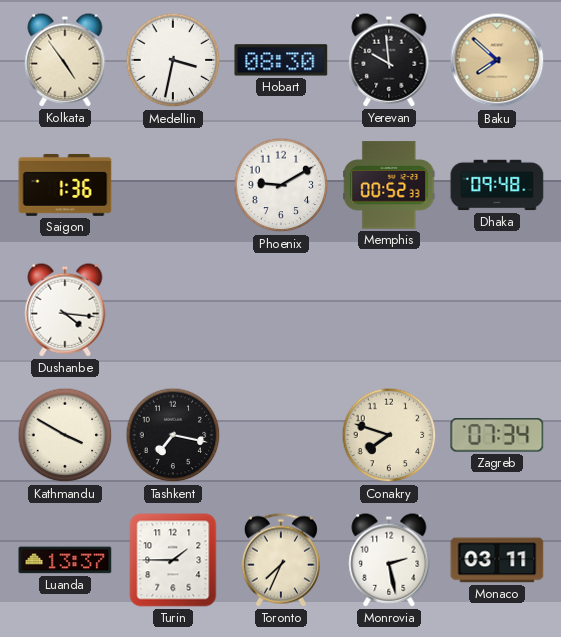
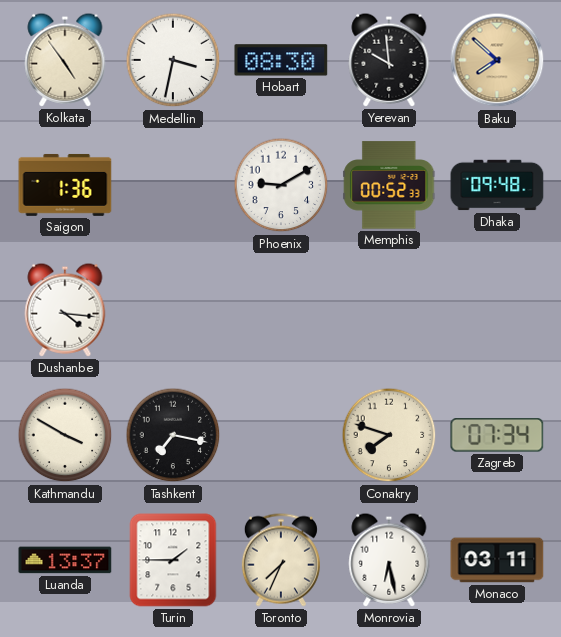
Monrovia: 2:28 -> 6:28 (389, 560)
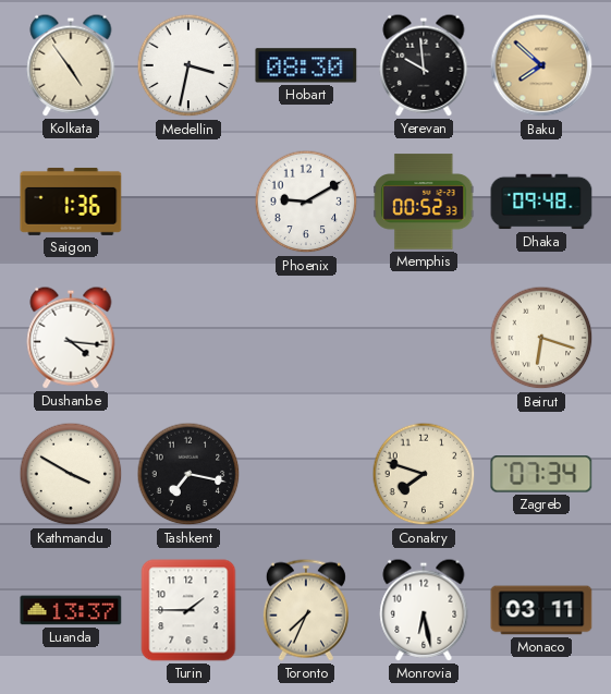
Beirut: none -> 6:18 (541, 338)
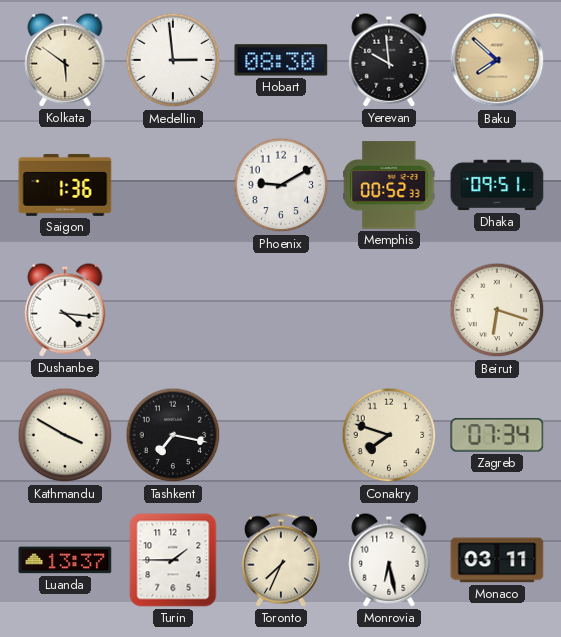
Kolkata: 4:54 -> 5:51 (65, 60)
Medellin: 3:32 -> 2:59 (173, 60)
Dhaka: 09:48 -> 09:51 (497, 185)
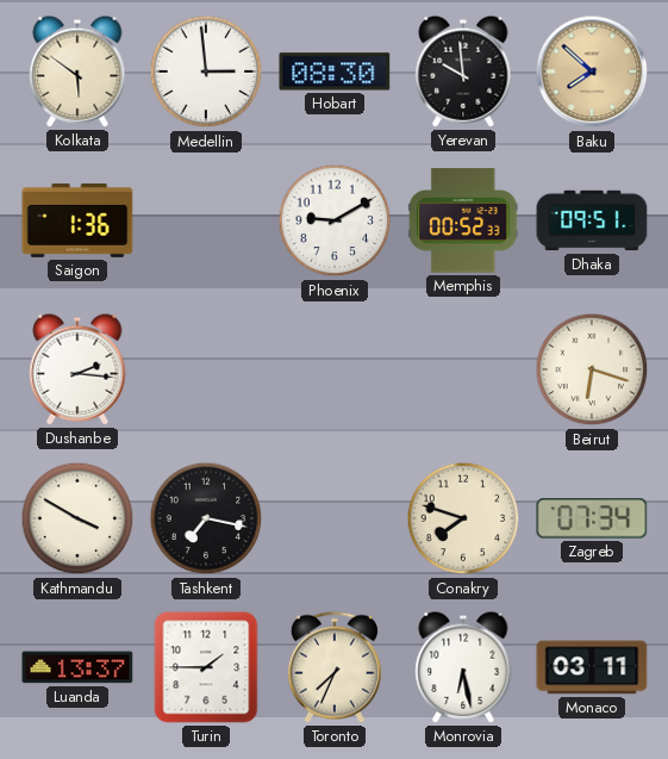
Dushanbe: 4:16 -> 2:16 (77, 369)
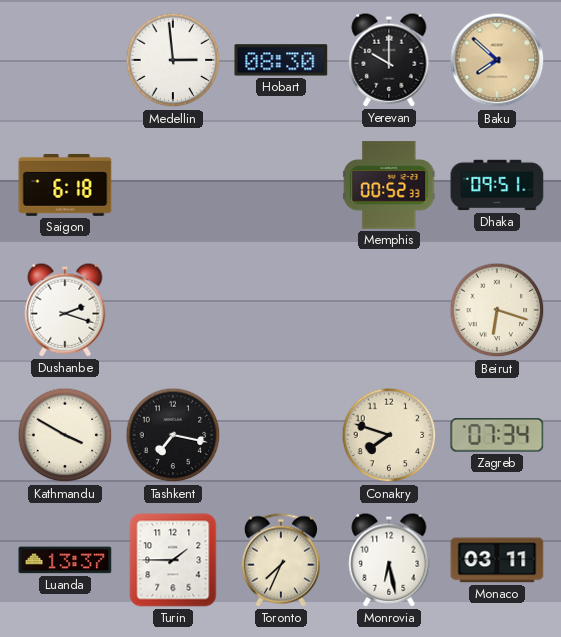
Kolkata: 5:51 -> none (77, 71)
Yerevan: 9:59 -> 10:00 (389, 60)
Saigon: 1:36 -> 6:18 (65, 185)
Phoenix: 9:10 -> none (335, 220)
Dushanbe: 2:16 -> 2:18 (65, 310)
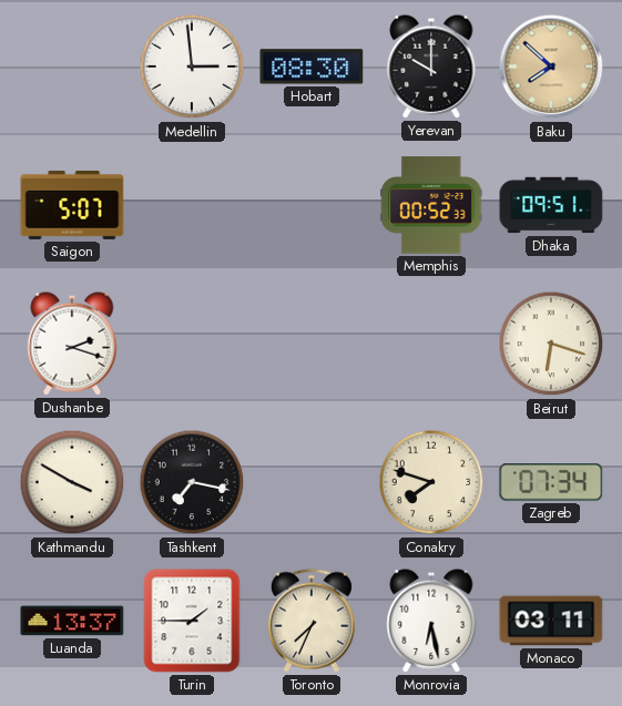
Saigon: 6:18 -> 5:07 (72, 205)
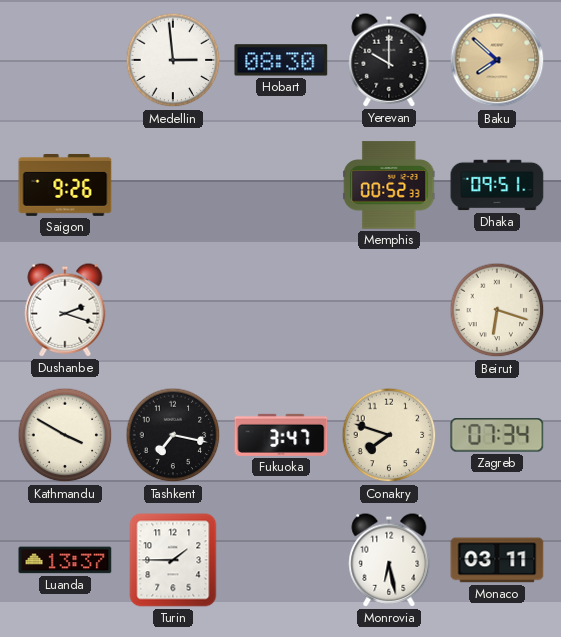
Saigon: 5:07 -> 9:26 (65, 185)
Fukuoka: none -> 3:47 (281, 435)
Toronto: 7:34 -> none (312, 621)
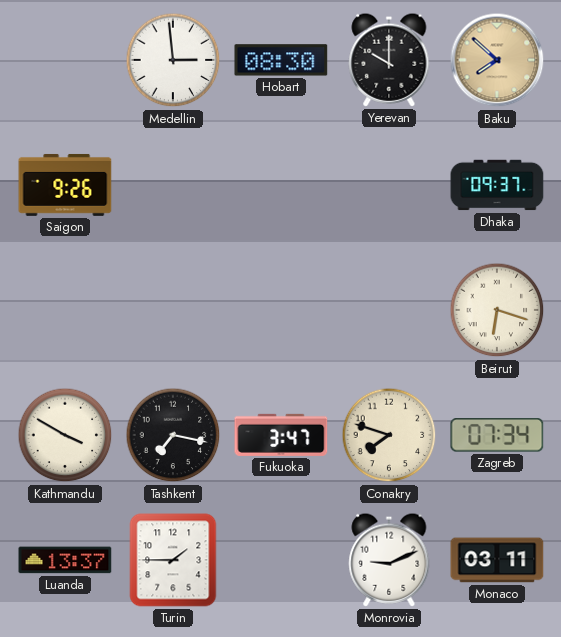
Memphis: 00:52 -> none (389, 185)
Dhaka: 09:51 -> 09:37 (497, 185)
Dushanbe: 2:18 -> none (65, 310)
Monrovia: 6:28 -> 9:11 (389, 560)
